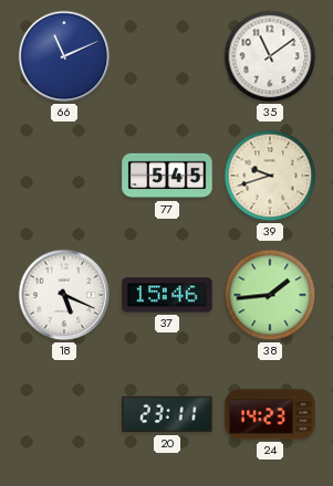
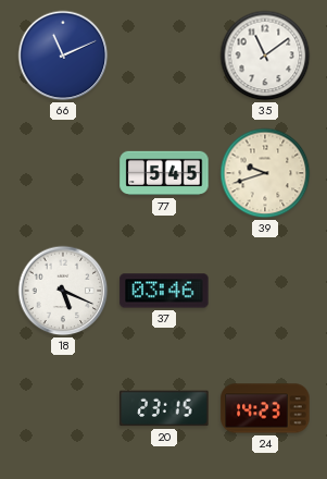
37: 15:46 -> 03:46 (164, 291)
38: 1:44 -> none (270, 295)
20: 23:11 -> 23:15 (164, 408)
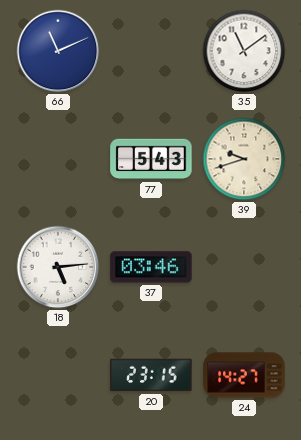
77: 5:45 -> 5:43 (151, 159)
18: 5:19 -> 5:14 (58, 267)
24: 14:23 -> 14:27 (244, 375)
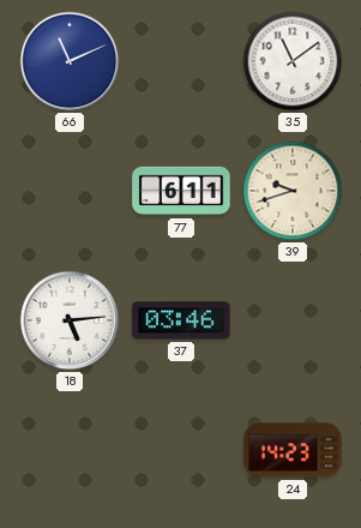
77: 5:43 -> 6:11 (181, 191)
20: 23:15 -> none (151, 375)
24: 14:27 -> 14:23 (293, 450)
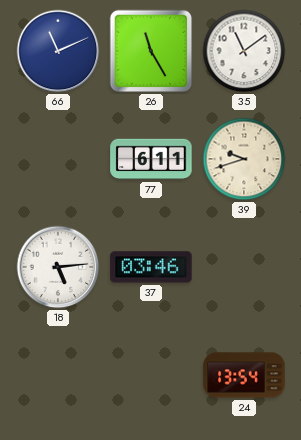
26: none -> 11:25 (151, 51)
24: 14:23 -> 13:54 (244, 375)
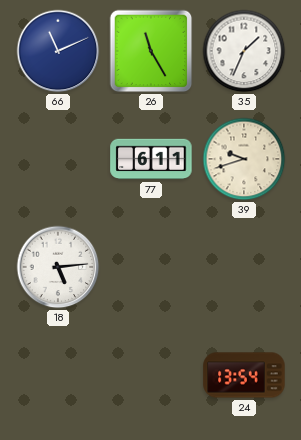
35: 11:09 -> 1:34 (244, 51)
37: 03:46 -> none (151, 267)
